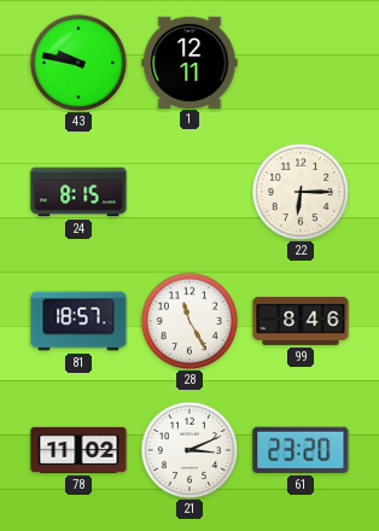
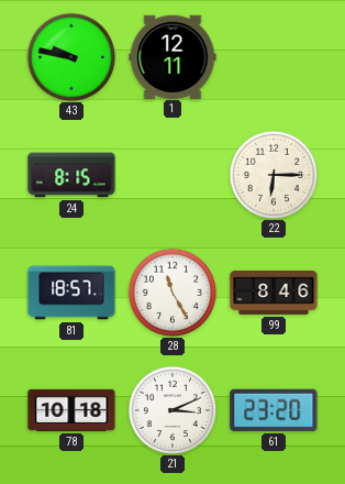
78: 11:02 -> 10:18 (71, 410)
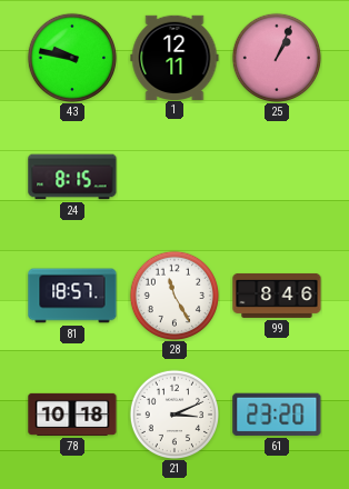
25: none -> 1:04 (276, 57)
22: 6:15 -> none (272, 174)
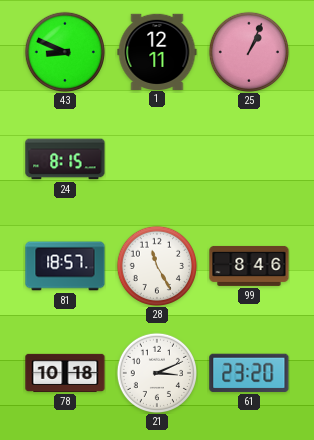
43: 9:47 -> 8:49 (64, 51)
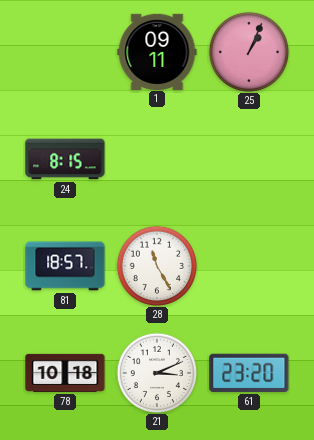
43: 8:49 -> none (64, 51)
1: 12:11 -> 09:11 (157, 51)
99: 8:46 -> none (249, 266)
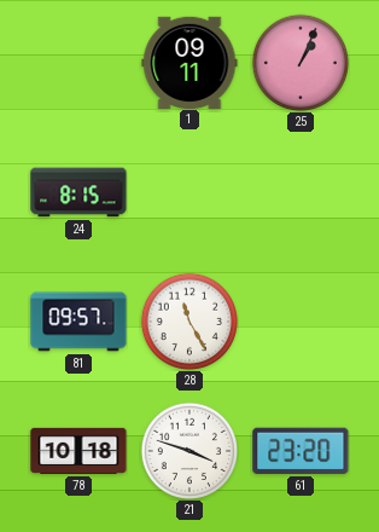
81: 18:57 -> 09:57 (78, 322)
21: 3:11 -> 3:48 (188, 450)
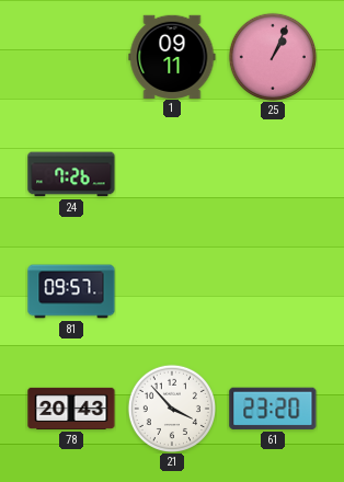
24: 8:15 -> 7:26 (71, 174)
28: 11:25 -> none (188, 320)
78: 10:18 -> 20:43 (71, 409)
21: 3:48 -> 3:53 (171, 408)
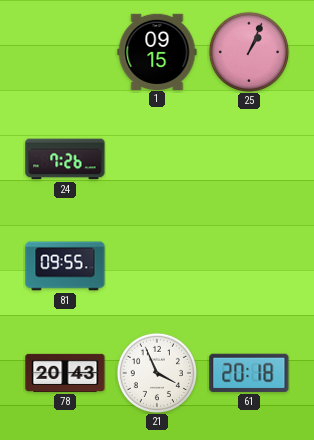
1: 09:11 -> 09:15 (157, 51)
81: 09:57 -> 09:55 (65, 266)
21: 3:53 -> 3:56 (156, 372)
61: 23:20 -> 20:18 (249, 373)
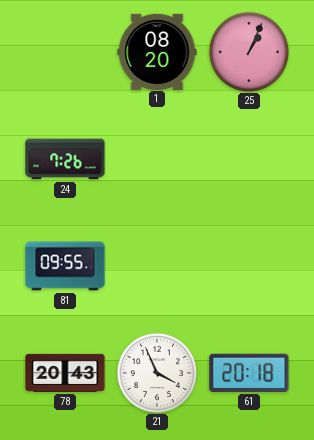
1: 09:15 -> 08:20 (157, 51)
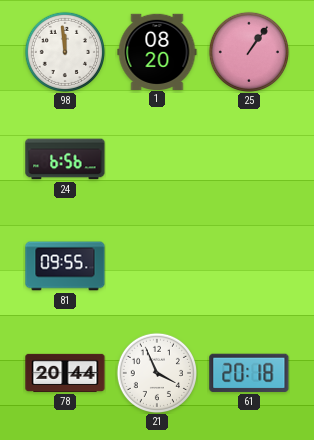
98: none -> 11:59 (64, 51)
25: 1:04 -> 1:06 (248, 51)
24: 7:26 -> 6:56 (65, 159)
78: 20:43 -> 20:44 (65, 373)
